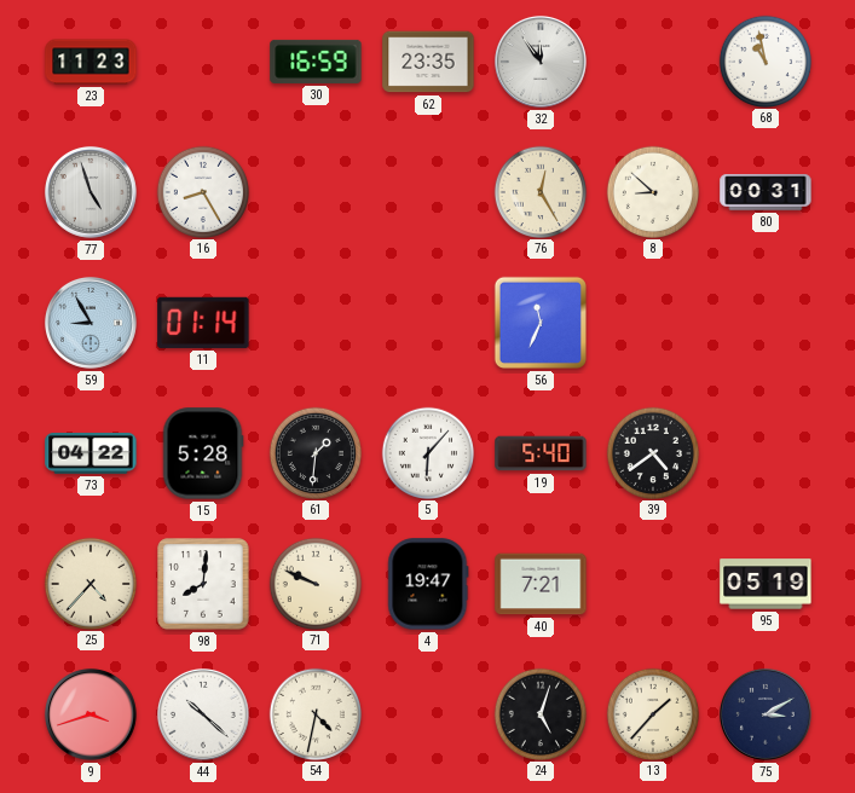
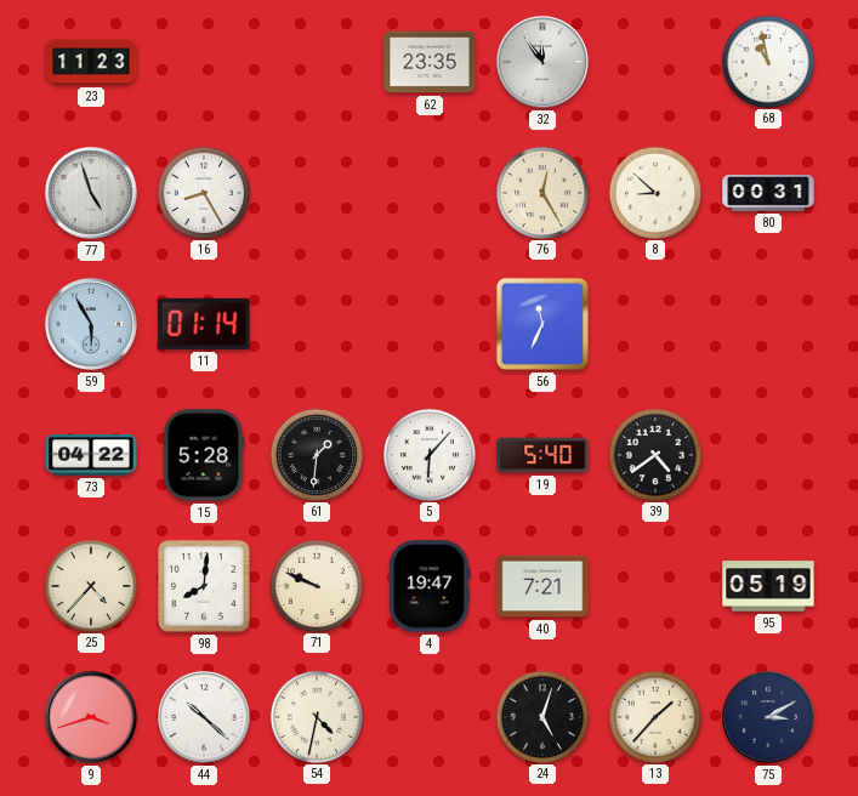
30: 16:59 -> none (316, 62)
59: 8:55 -> 5:55 (91, 324)
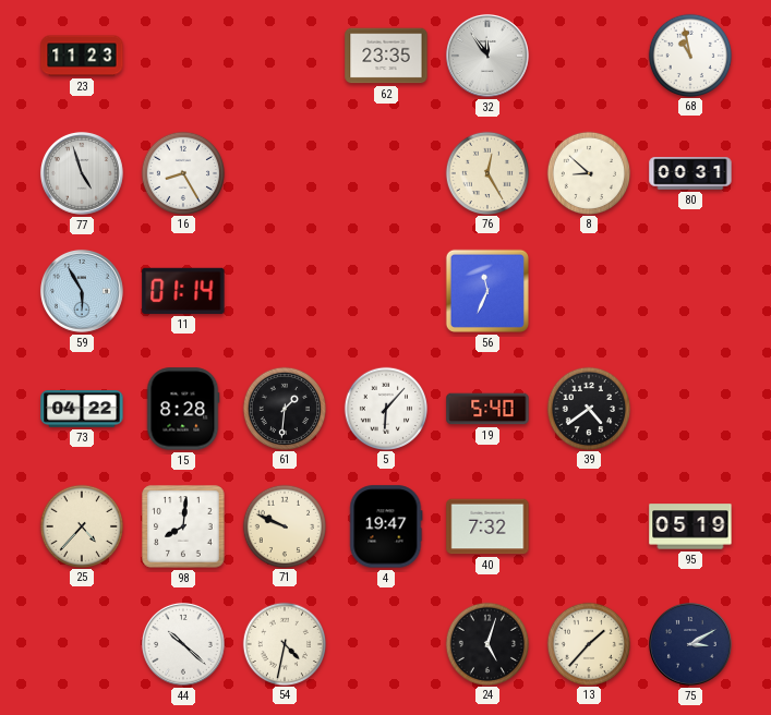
15: 5:28 -> 8:28 (183, 409)
40: 7:21 -> 7:32 (487, 526)
9: 3:42 -> none (91, 717)
